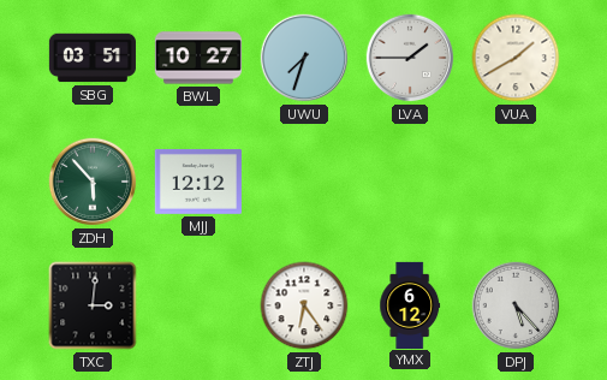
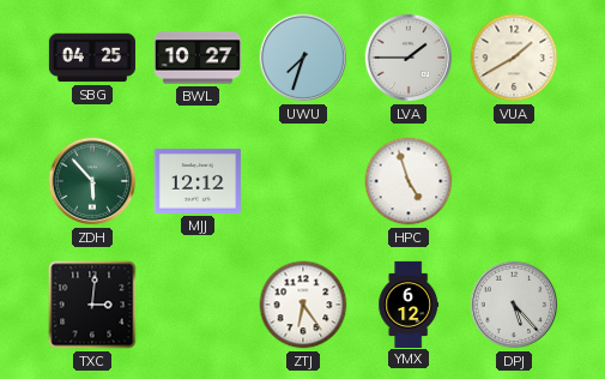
SBG: 03:51 -> 04:25 (92, 58)
HPC: none -> 4:57 (409, 181)
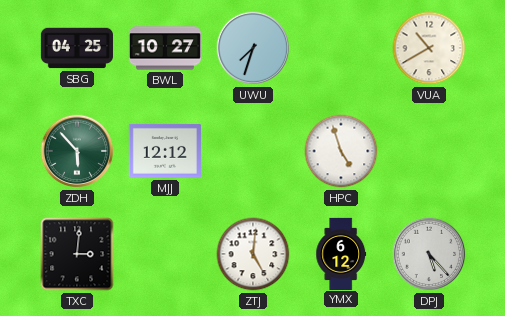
LVA: 1:45 -> none (409, 58)
VUA: 1:40 -> 10:40 (429, 48)
ZTJ: 6:24 -> 5:01 (253, 254)
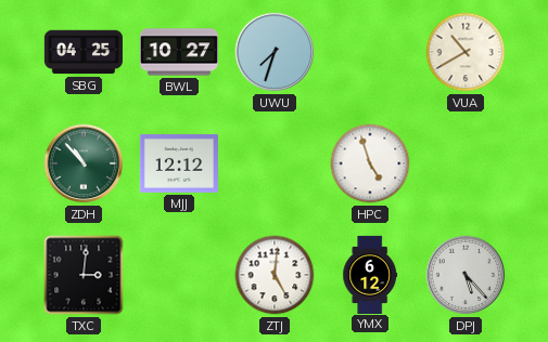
ZDH: 5:53 -> 10:53 (84, 163)
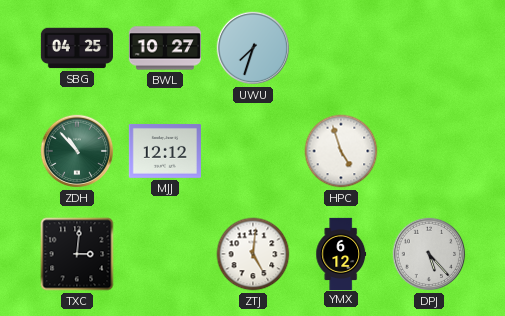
VUA: 10:40 -> none (466, 52)
